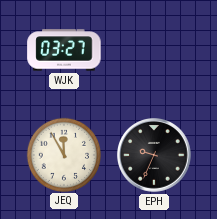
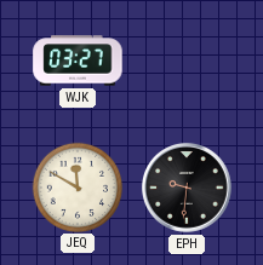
JEQ: 11:55 -> 11:50 (76, 186)
EPH: 9:34 -> 9:31 (188, 189)
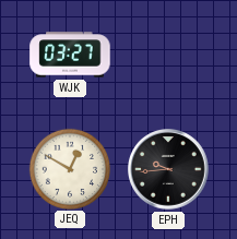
JEQ: 11:50 -> 12:50 (69, 168)
EPH: 9:31 -> 9:44 (169, 170)
